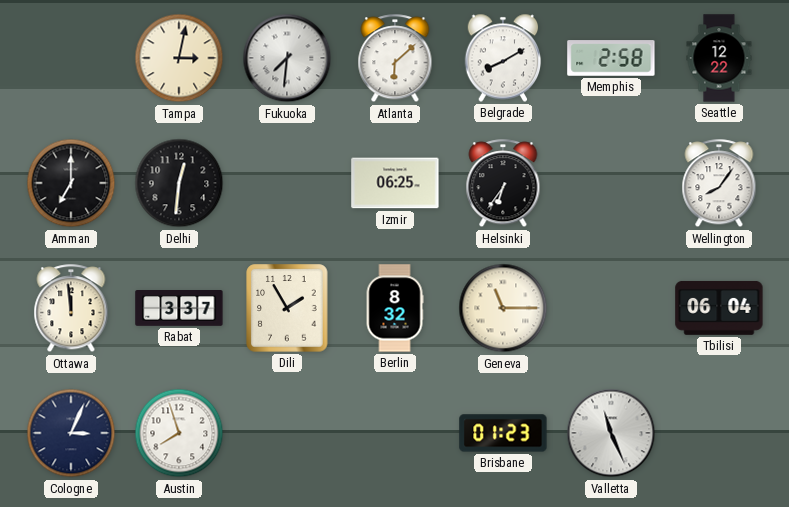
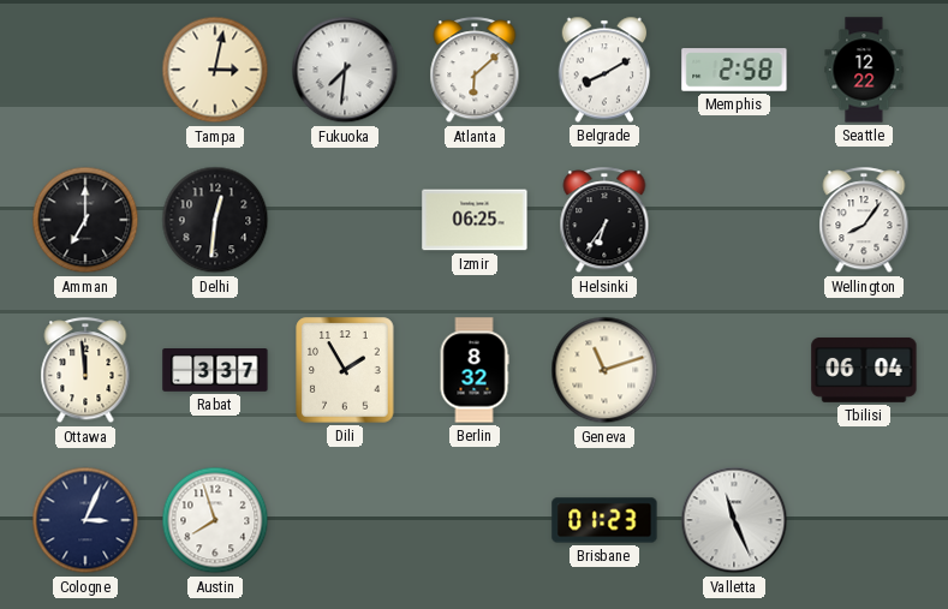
Geneva: 11:15 -> 11:12 (604, 370)
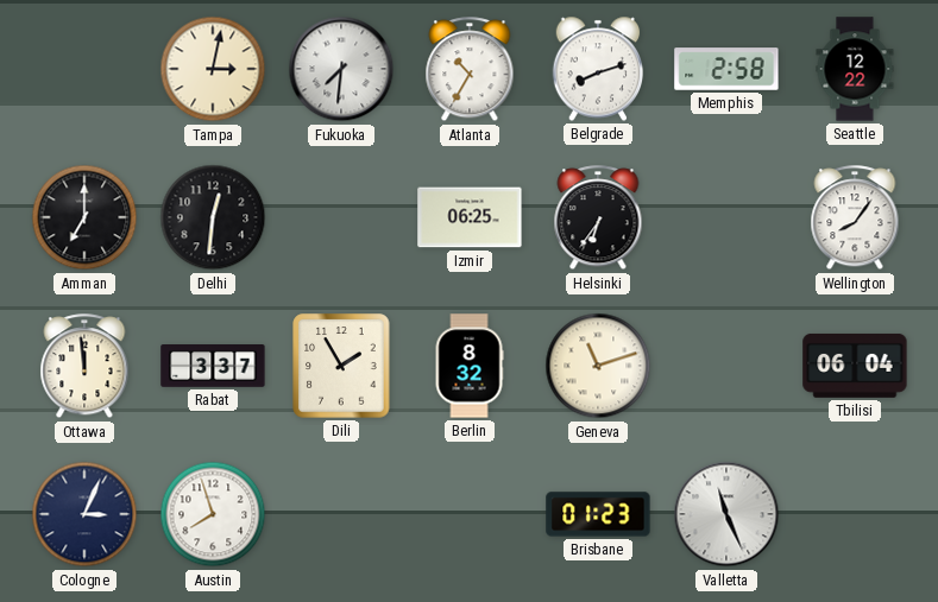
Atlanta: 6:08 -> 10:35 (470, 70)
Belgrade: 8:10 -> 8:12 (598, 69)
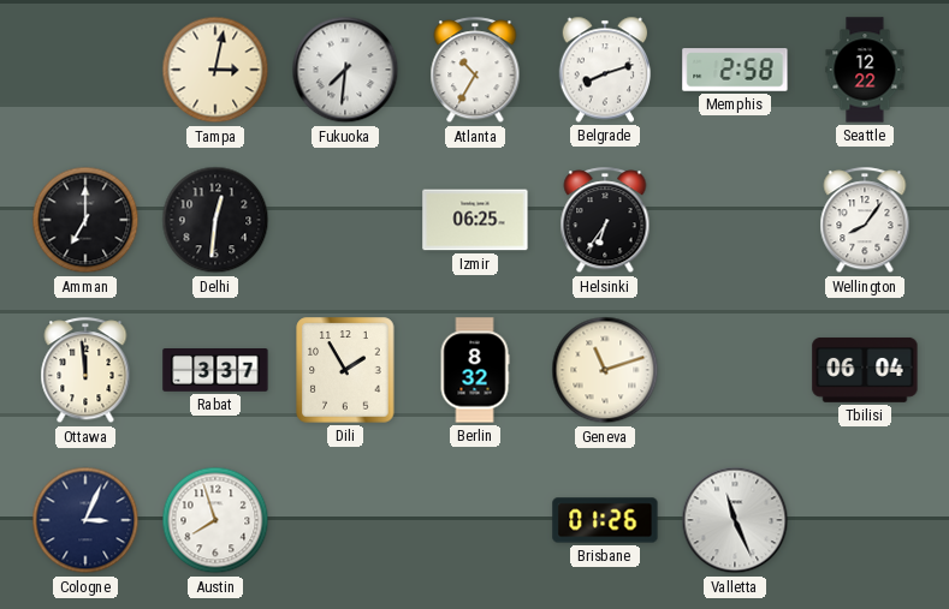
Brisbane: 01:23 -> 01:26 (605, 520)
